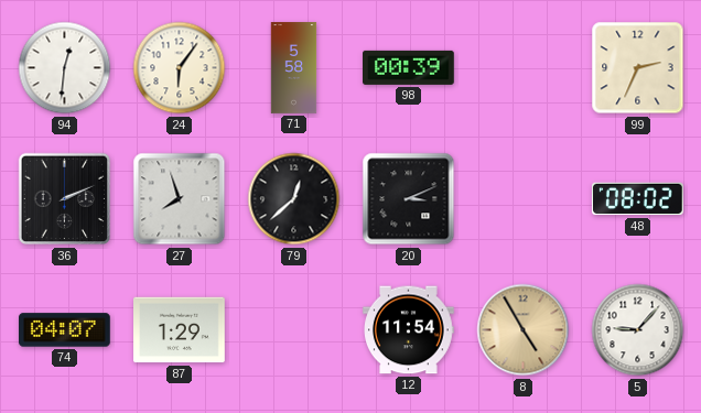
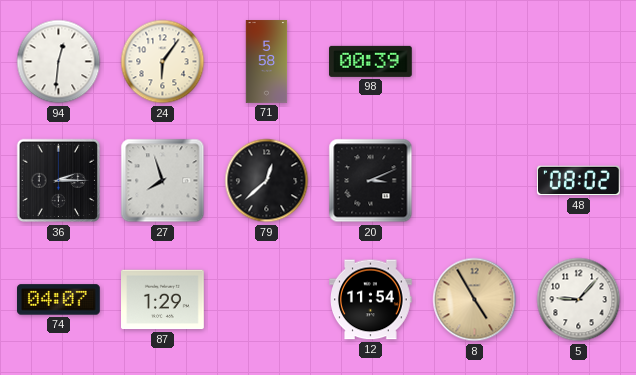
99: 2:34 -> none (638, 68)
36: 2:11 -> 2:15 (59, 181)
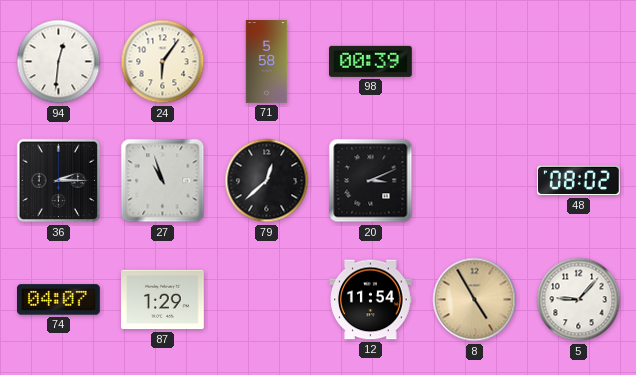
27: 7:57 -> 10:57 (163, 181)
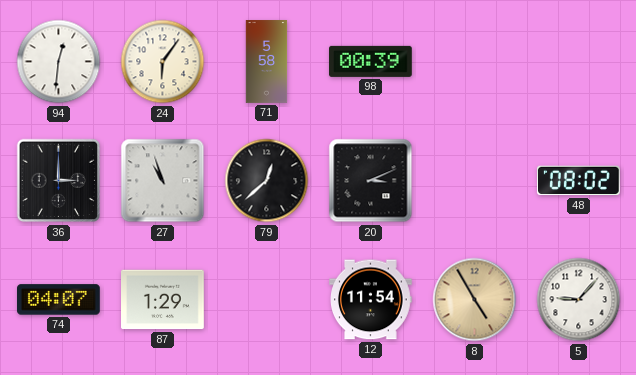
36: 2:15 -> 3:00 (59, 181)
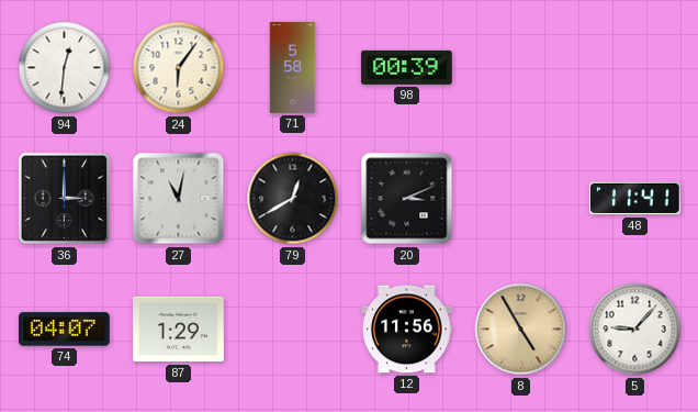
27: 10:57 -> 11:02 (179, 199)
79: 12:38 -> 12:40 (293, 199)
48: 08:02 -> 11:41 (634, 199)
12: 11:54 -> 11:56 (407, 330)
